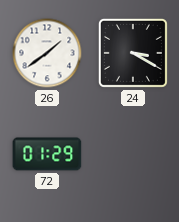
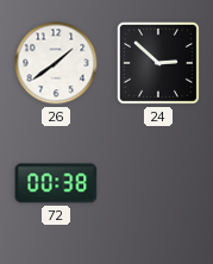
24: 3:20 -> 2:52 (158, 63)
72: 01:29 -> 00:38 (56, 183)
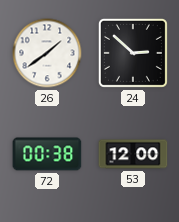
53: none -> 12:00 (133, 154)
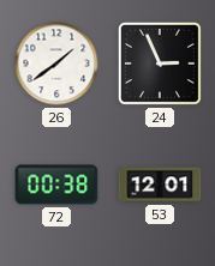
24: 2:52 -> 2:56 (160, 64)
53: 12:00 -> 12:01 (160, 185)
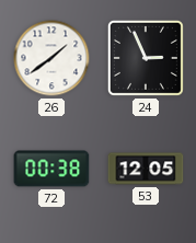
53: 12:01 -> 12:05 (146, 169)
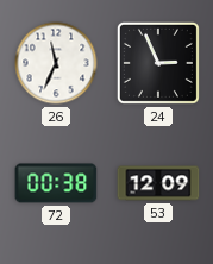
26: 1:39 -> 11:34 (56, 63)
53: 12:05 -> 12:09 (158, 183)
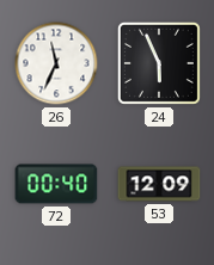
24: 2:56 -> 5:56 (159, 63)
72: 00:38 -> 00:40 (56, 184)
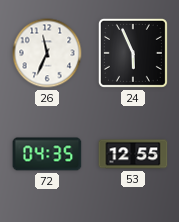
72: 00:40 -> 04:35 (47, 154)
53: 12:09 -> 12:55 (133, 154)
